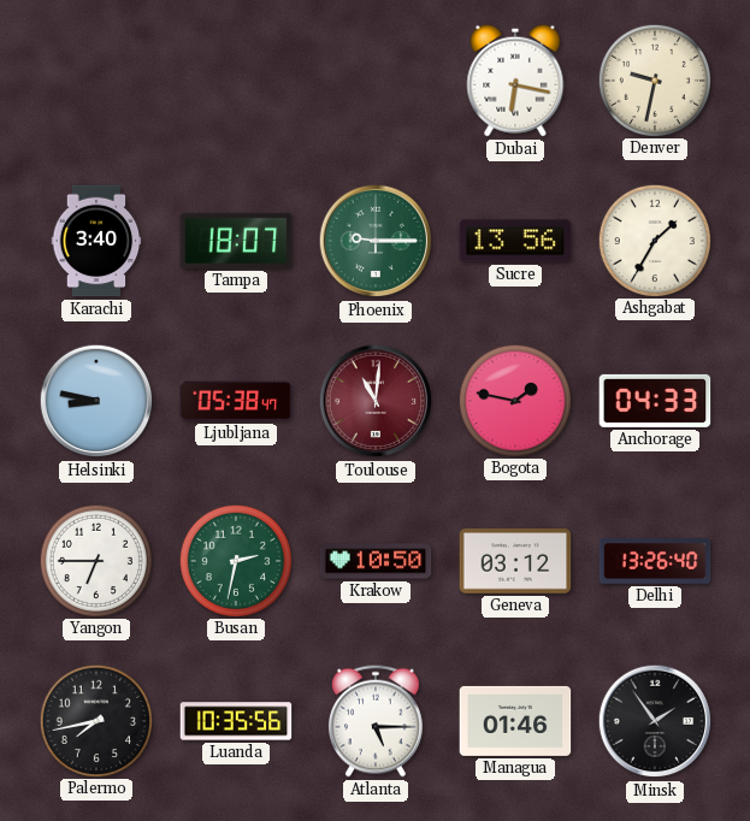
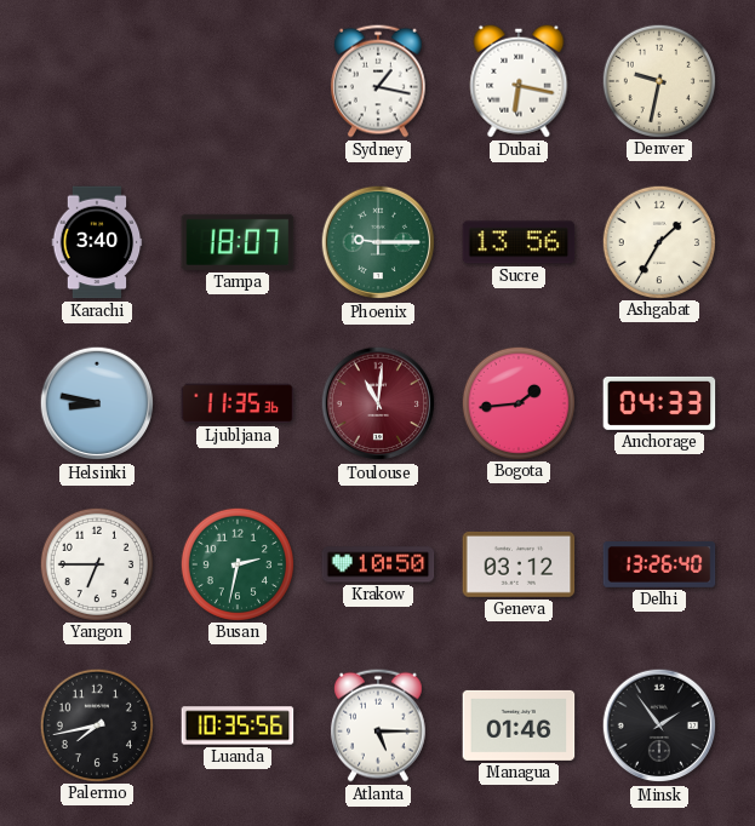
Sydney: none -> 1:17 (378, 81)
Ljubljana: 05:38 -> 11:35 (238, 403)
Bogota: 1:47 -> 1:44 (517, 402)
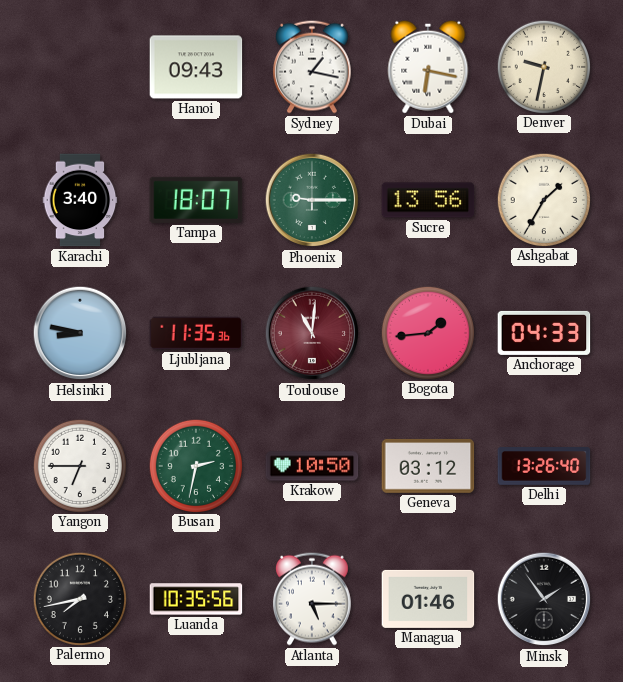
Hanoi: none -> 09:43 (196, 67)
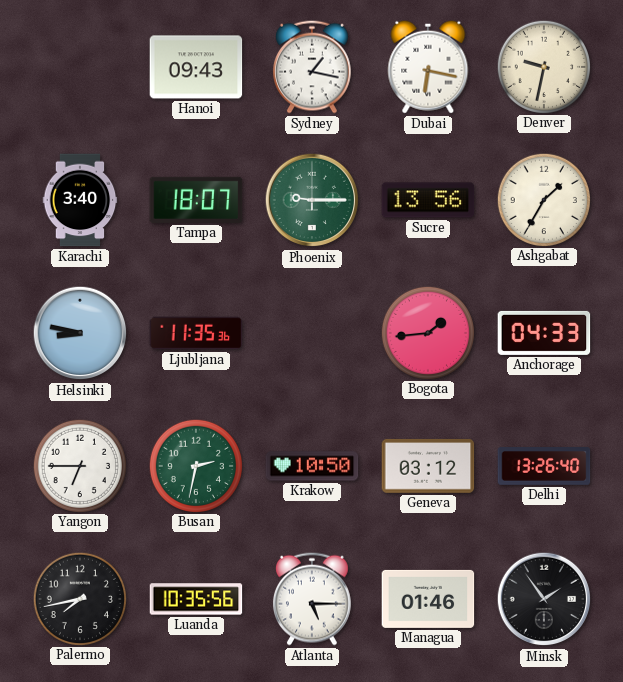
Toulouse: 11:01 -> none (312, 333)
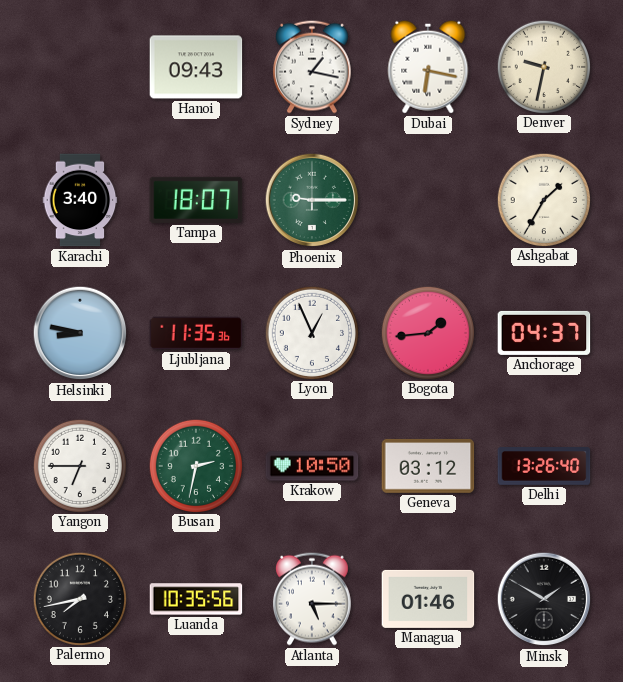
Sucre: 13:56 -> none (428, 200)
Lyon: none -> 12:56 (311, 332)
Anchorage: 04:33 -> 04:37 (544, 333)
Minsk: 1:54 -> 1:50 (544, 599)
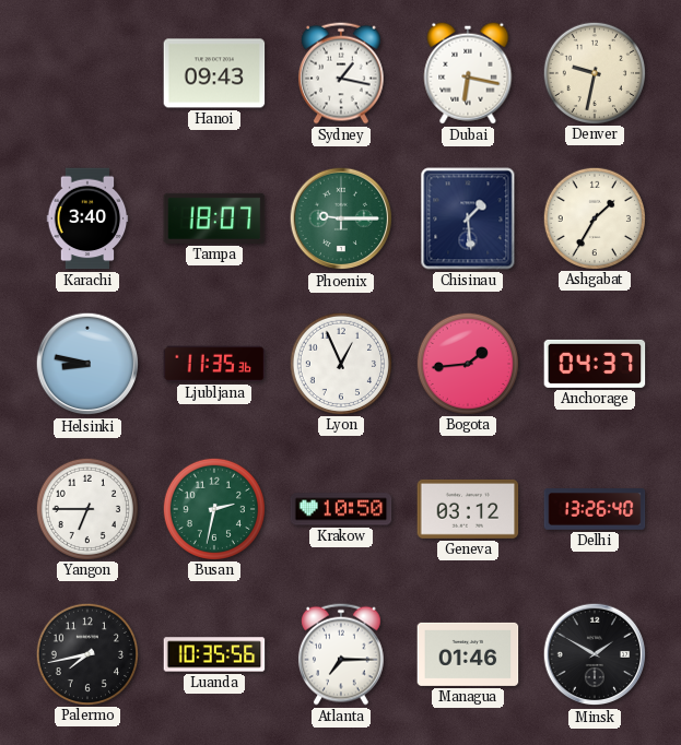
Chisinau: none -> 1:29 (468, 218)
Atlanta: 5:15 -> 7:15 (341, 654)
